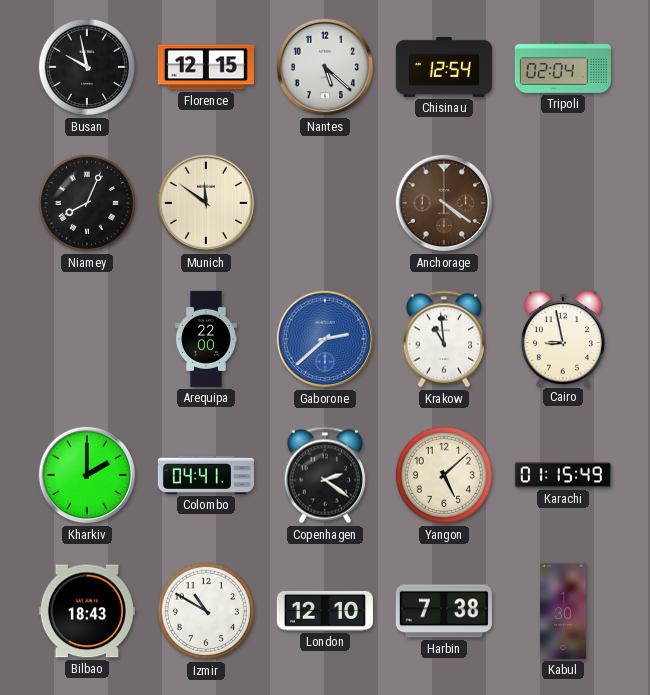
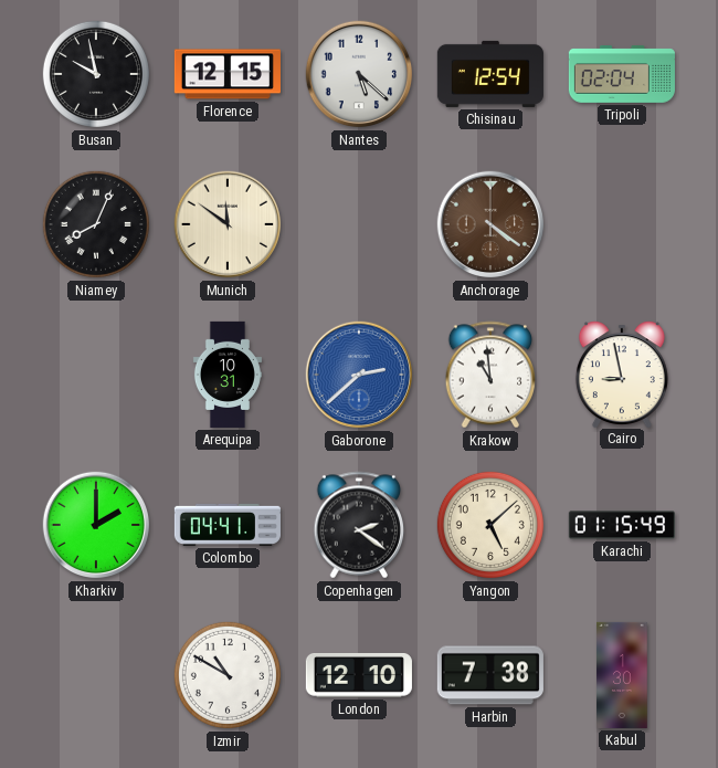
Arequipa: 22:00 -> 10:31 (228, 375)
Bilbao: 18:43 -> none (87, 611)
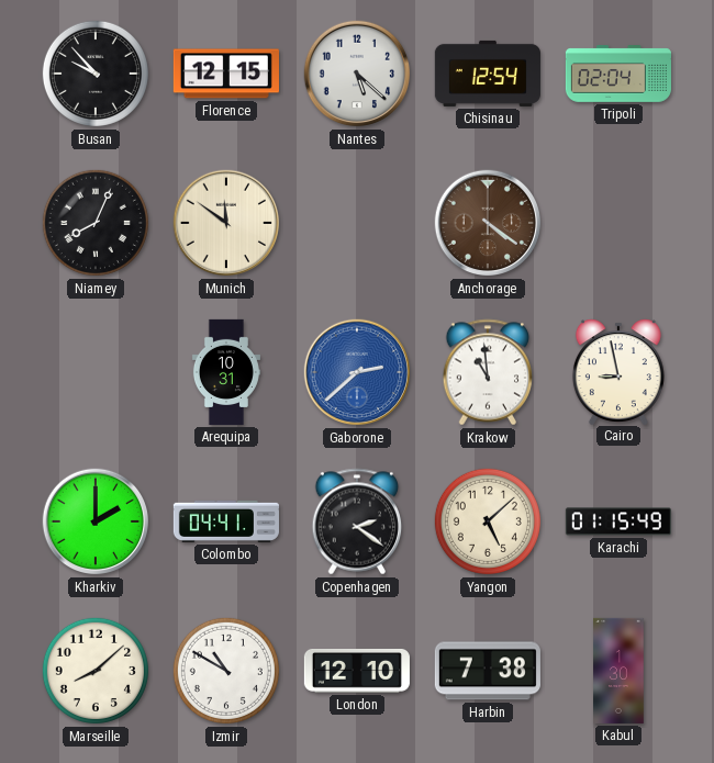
Busan: 9:58 -> 9:53 (96, 74)
Marseille: none -> 8:08 (96, 671)
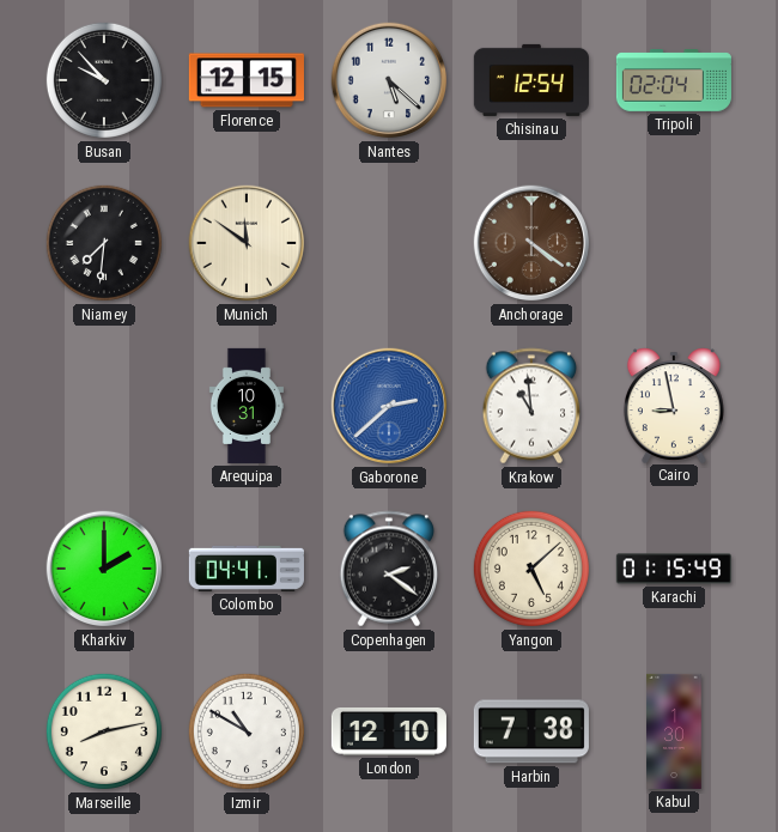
Niamey: 8:04 -> 7:31 (104, 243)
Marseille: 8:08 -> 8:13 (104, 731)
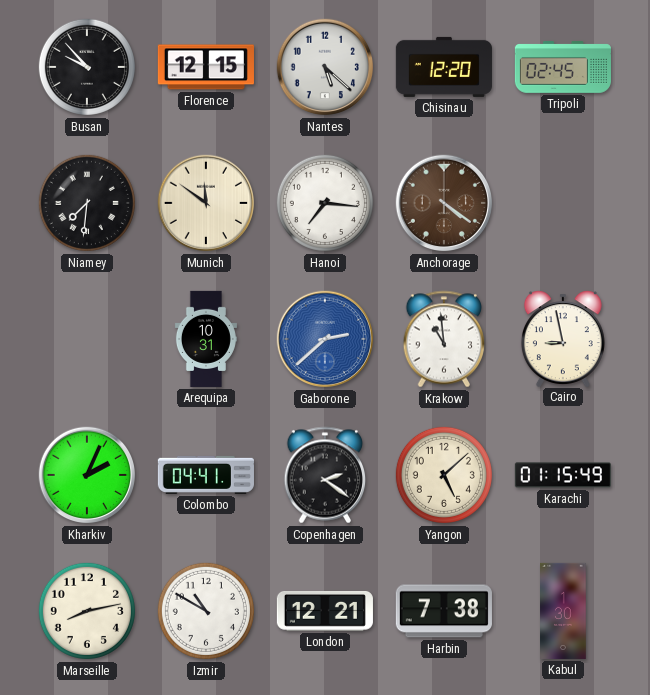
Chisinau: 12:54 -> 12:20 (444, 67)
Tripoli: 02:04 -> 02:45 (563, 68)
Hanoi: none -> 7:16 (325, 203)
Kharkiv: 2:00 -> 2:04 (87, 475)
London: 12:10 -> 12:21 (325, 611)
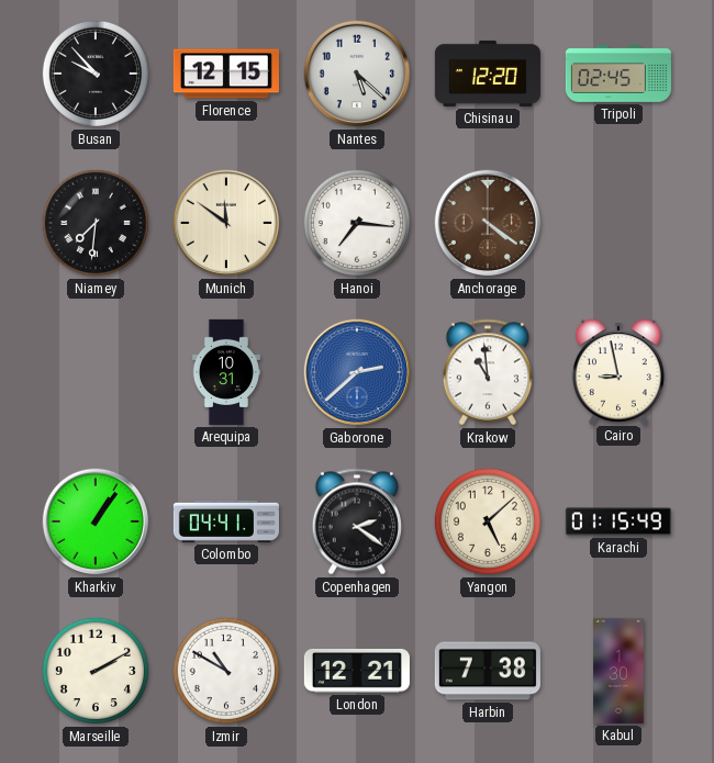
Kharkiv: 2:04 -> 1:06 (96, 521)
Marseille: 8:13 -> 2:10 (96, 671)
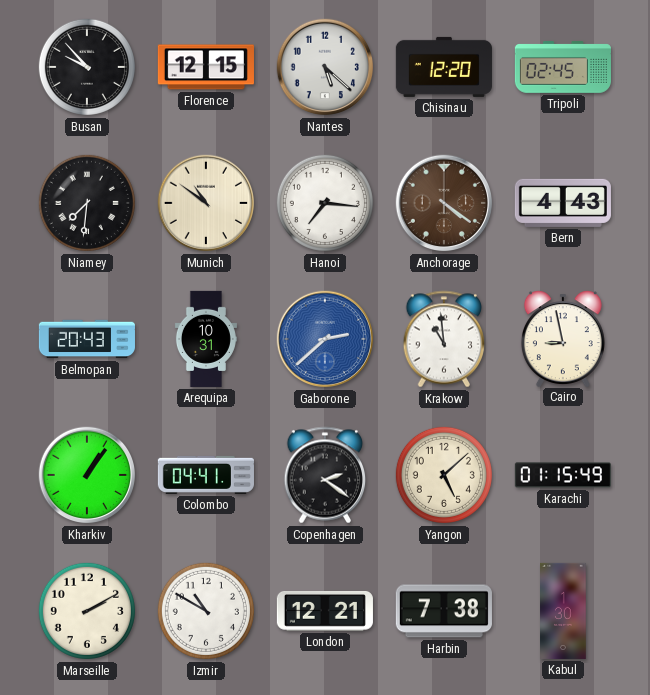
Munich: 11:51 -> 10:51 (206, 203)
Bern: none -> 4:43 (563, 203)
Belmopan: none -> 20:43 (87, 339)
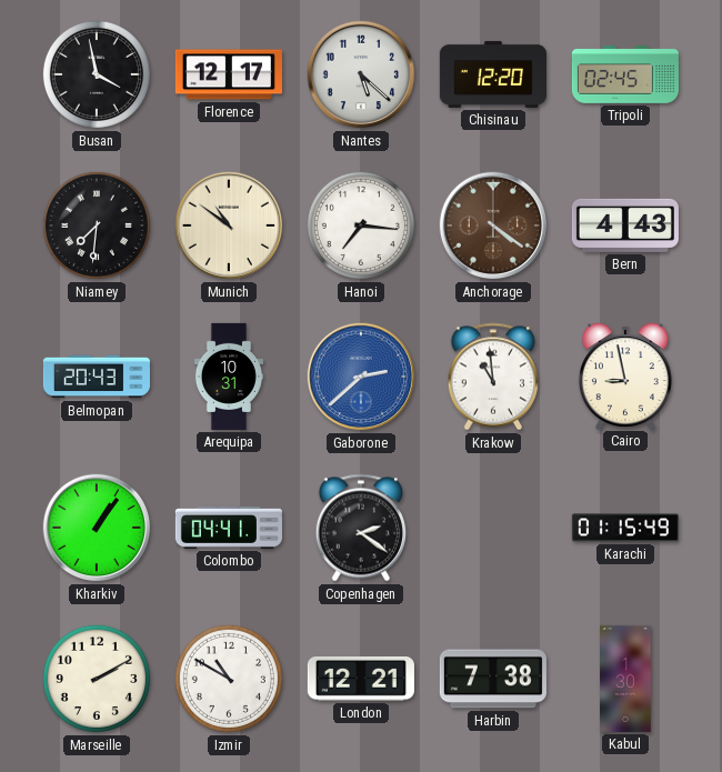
Busan: 9:53 -> 3:58 (97, 74)
Florence: 12:15 -> 12:17 (229, 74)
Yangon: 5:08 -> none (444, 475)
